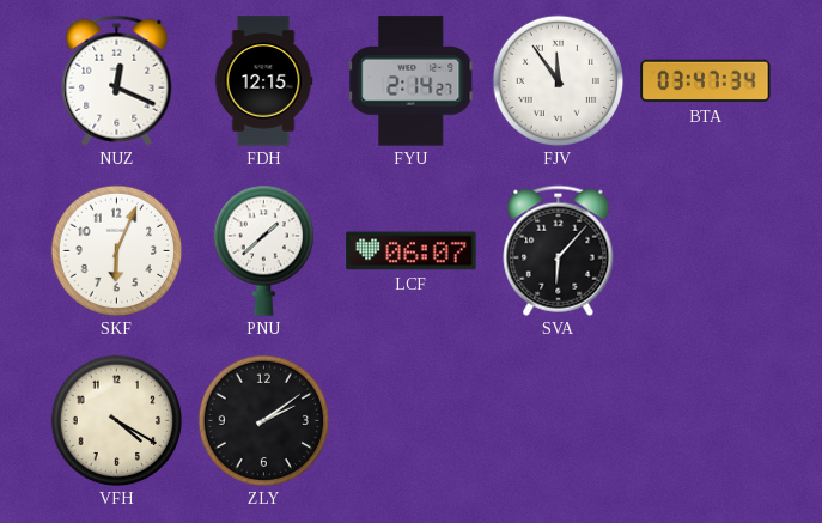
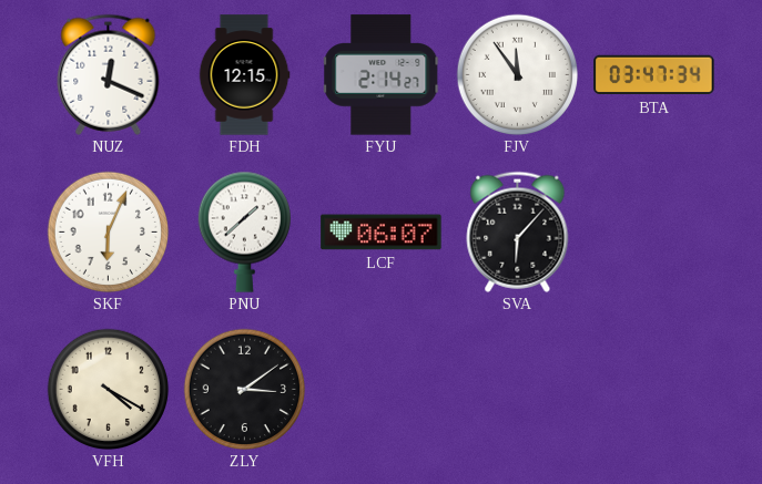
ZLY: 2:09 -> 3:09 (244, 389)
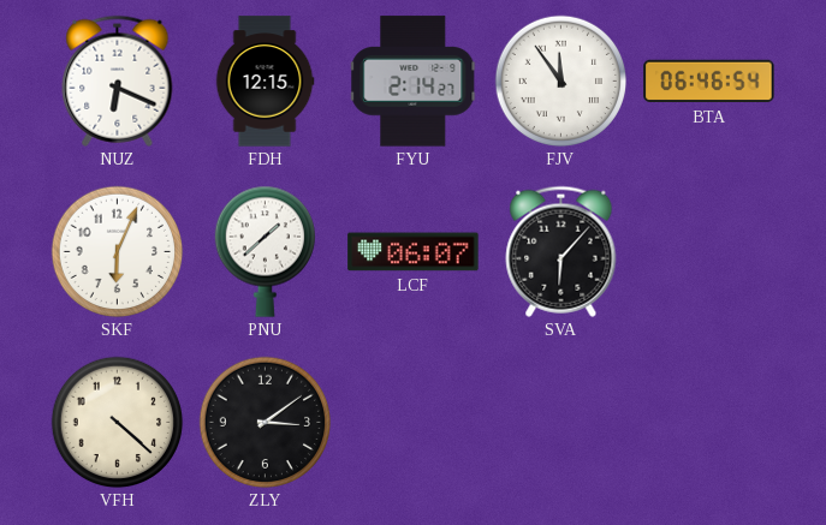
NUZ: 12:19 -> 6:19 (118, 80)
BTA: 03:47 -> 06:46 (709, 82)
VFH: 4:20 -> 4:22 (117, 422)
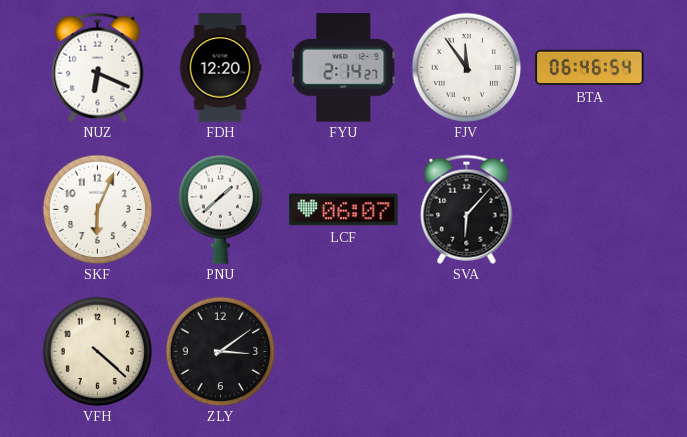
FDH: 12:15 -> 12:20 (220, 68)
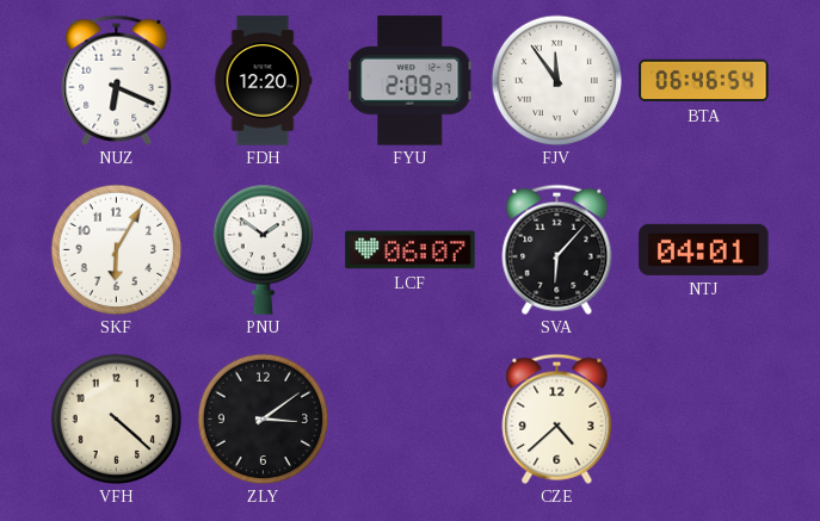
FYU: 2:14 -> 2:09 (411, 81)
SKF: 6:04 -> 6:05 (116, 249)
PNU: 1:38 -> 1:51 (263, 249)
NTJ: none -> 04:01 (704, 249)
CZE: none -> 4:38 (557, 418)
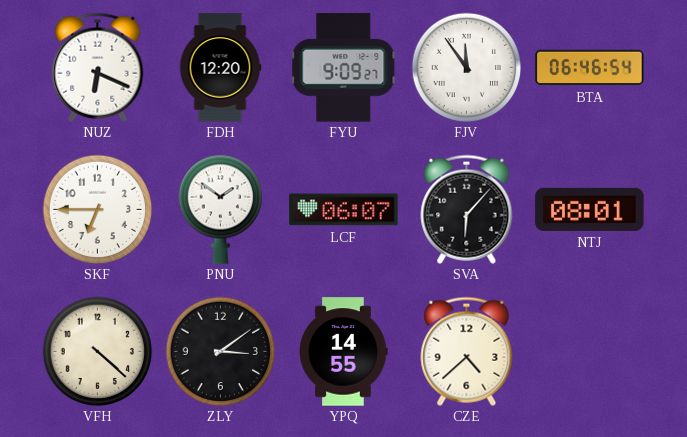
FYU: 2:09 -> 9:09 (344, 68)
SKF: 6:05 -> 6:45 (97, 209)
NTJ: 04:01 -> 08:01 (590, 209)
YPQ: none -> 14:55 (343, 352)
